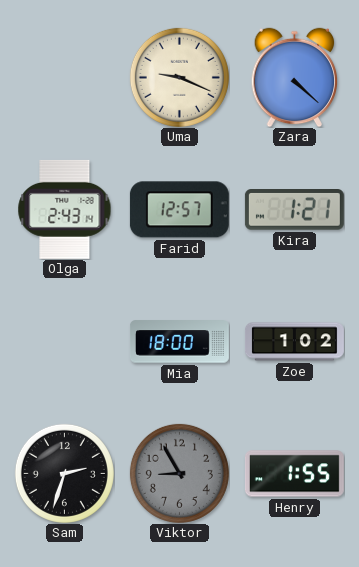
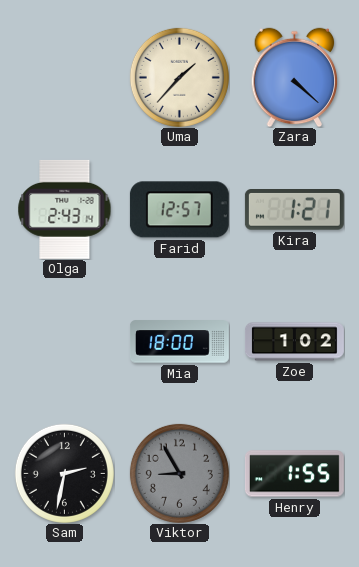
Uma: 9:19 -> 1:37 (179, 77)
Sam: 2:33 -> 2:32 (64, 473)
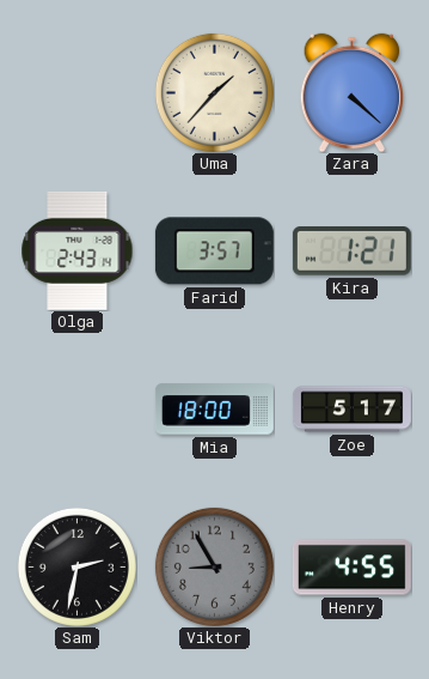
Farid: 12:57 -> 3:57 (214, 251)
Zoe: 1:02 -> 5:17 (351, 410)
Henry: 1:55 -> 4:55 (351, 568)
